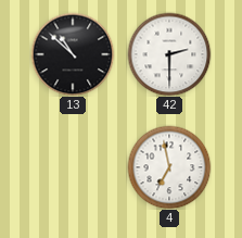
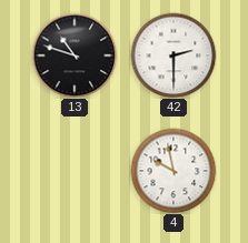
13: 10:52 -> 10:48 (75, 55)
4: 6:58 -> 9:58 (173, 171)
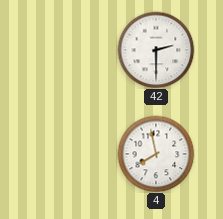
13: 10:48 -> none (75, 55)
4: 9:58 -> 7:58 (156, 154)
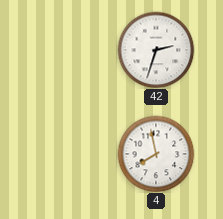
42: 2:30 -> 2:33 (156, 50)
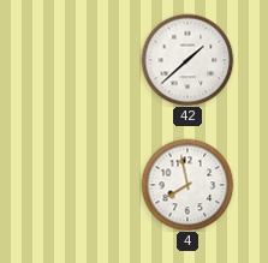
42: 2:33 -> 1:38 (187, 60)
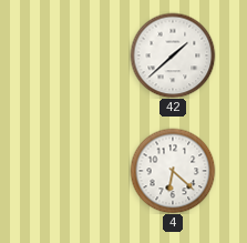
4: 7:58 -> 6:22 (173, 171)
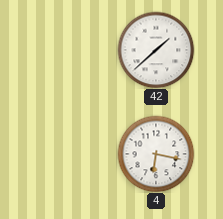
4: 6:22 -> 6:17 (156, 154)
